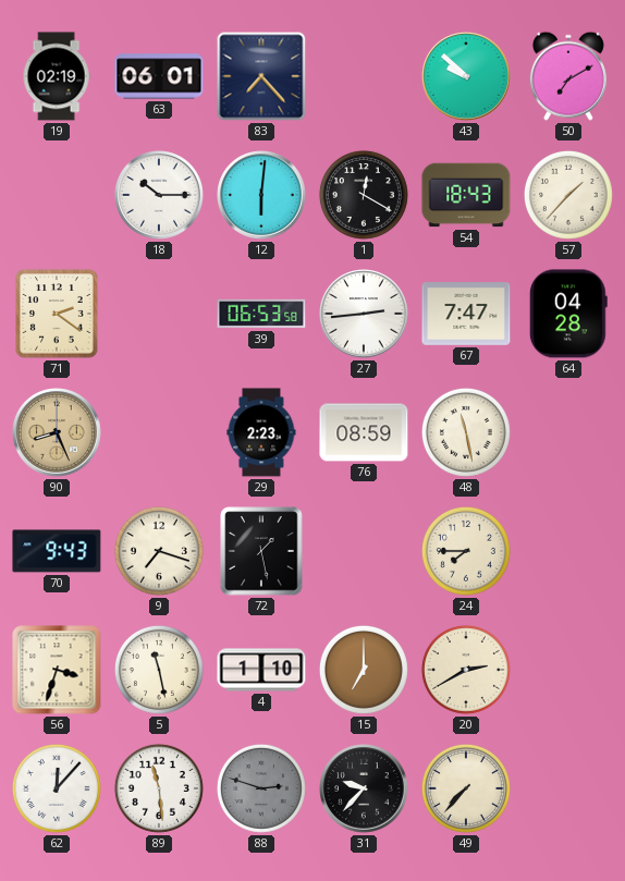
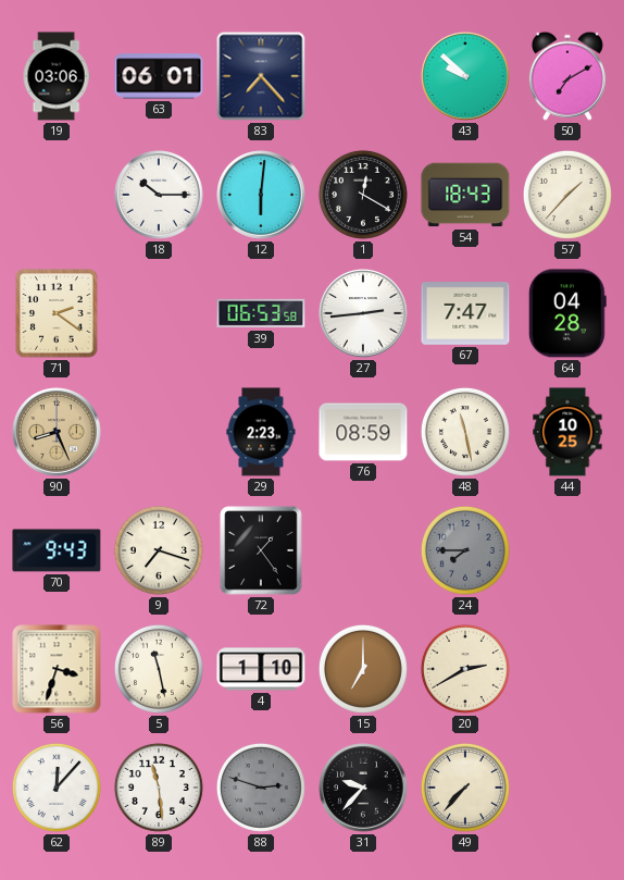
19: 02:19 -> 03:06 (57, 76)
44: none -> 10:25 (567, 432)
72: 1:28 -> 1:24 (261, 550)
24 dial: cream -> grey (465, 550)
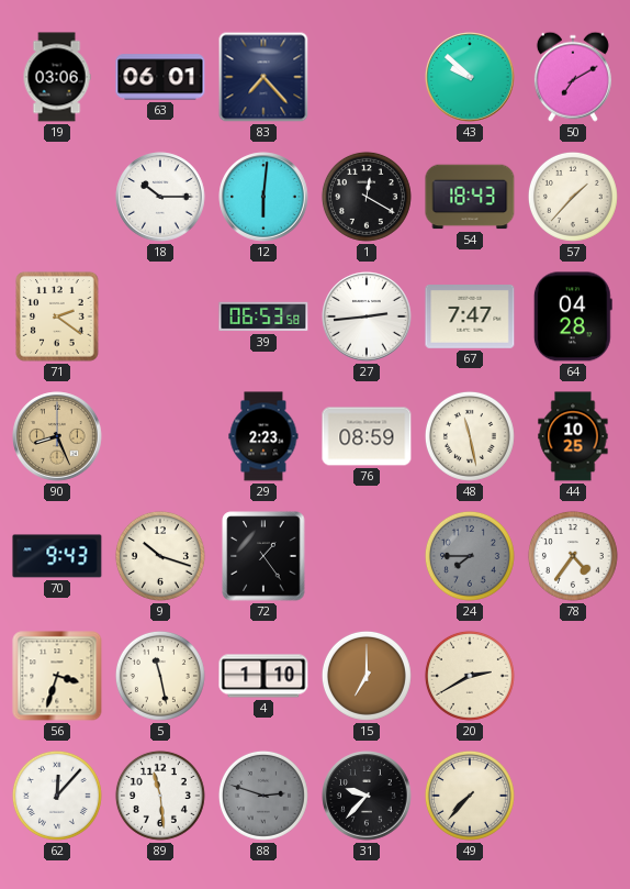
9: 7:18 -> 10:18 (160, 556)
78: none -> 4:36 (573, 556)
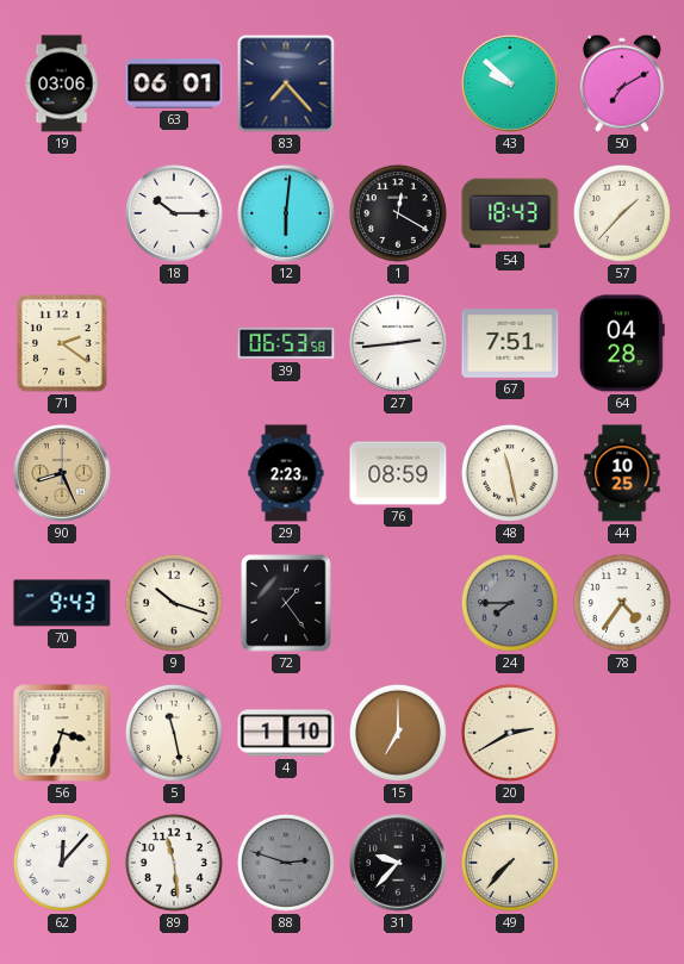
67: 7:47 -> 7:51 (510, 344)
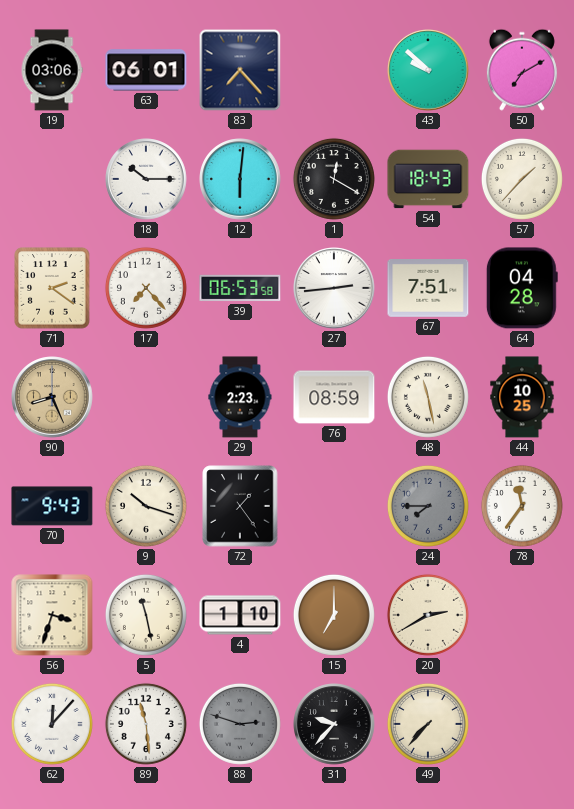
17: none -> 7:23 (146, 288)
78: 4:36 -> 11:36 (522, 506)
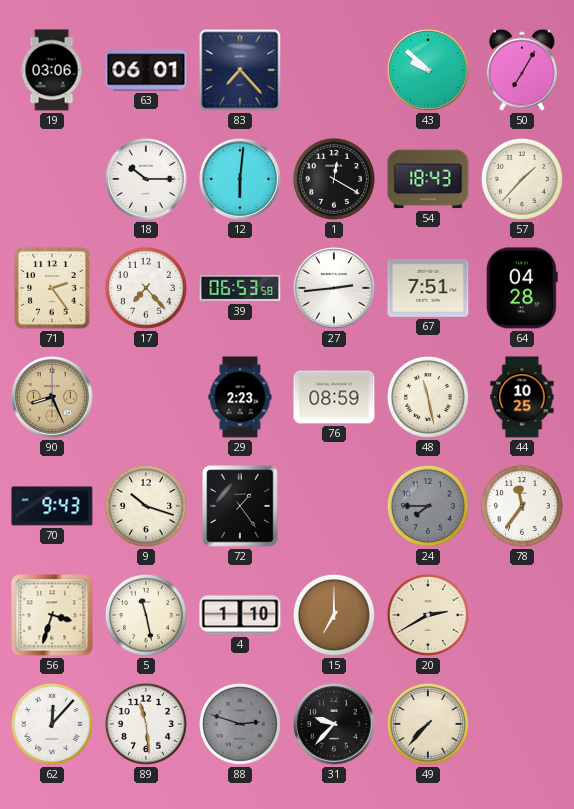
50: 7:10 -> 7:05 (522, 70)
71: 2:21 -> 2:24 (52, 288)
